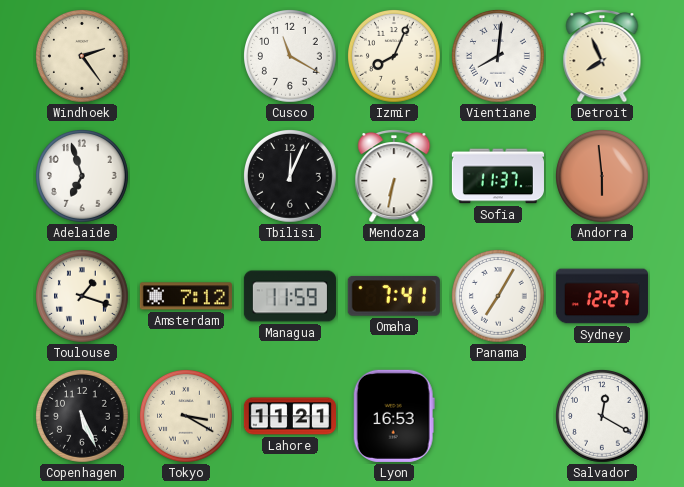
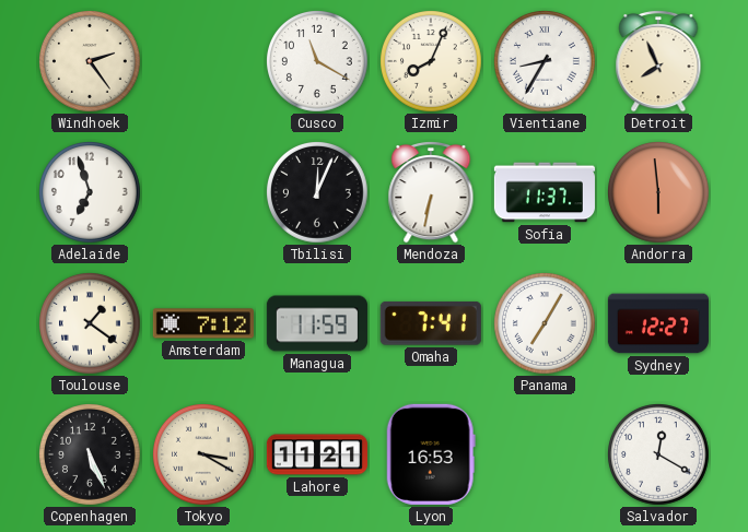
Vientiane: 8:01 -> 8:35 (546, 62)
Toulouse: 1:18 -> 1:21 (91, 324)
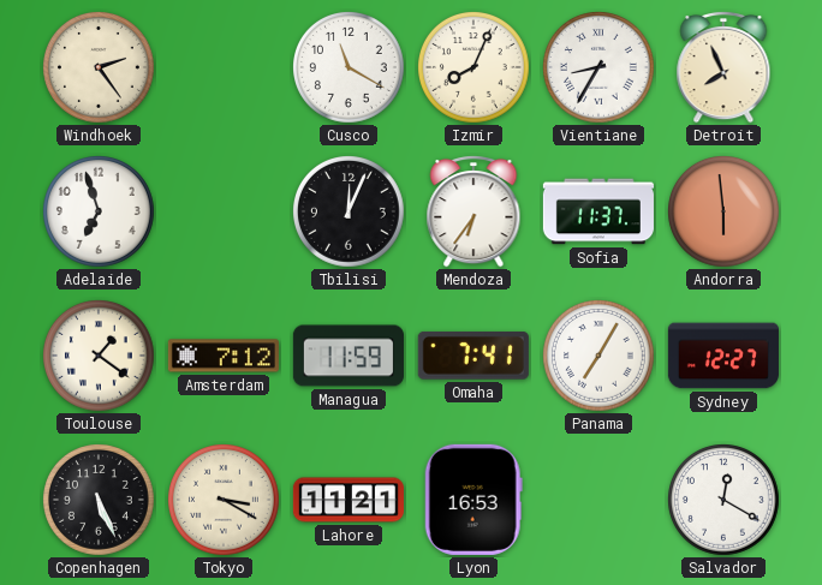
Mendoza: 6:32 -> 6:36 (473, 211)
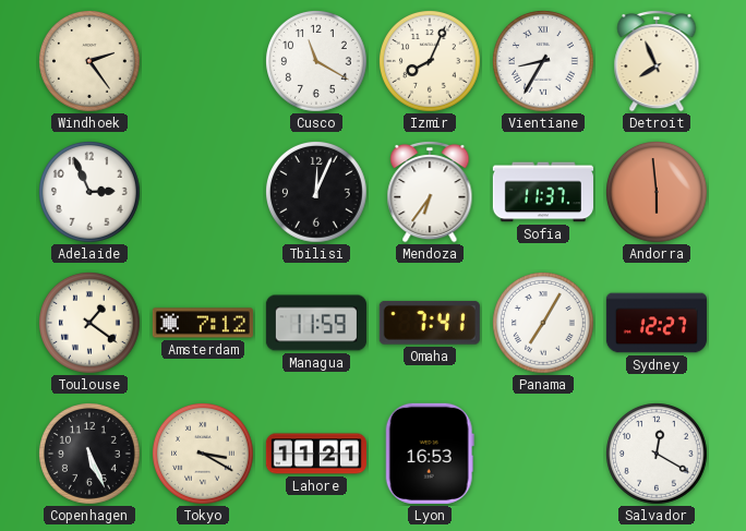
Adelaide: 6:57 -> 2:56 (91, 193)
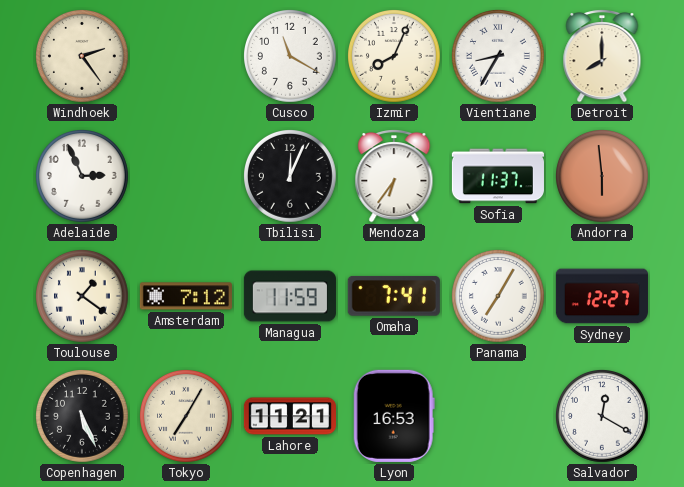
Detroit: 7:56 -> 8:00 (602, 56)
Tokyo: 3:20 -> 7:05 (187, 417)
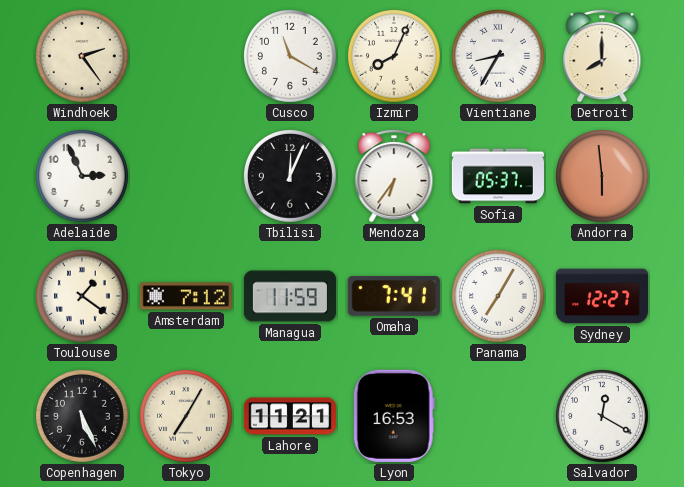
Sofia: 11:37 -> 05:37 (498, 176)
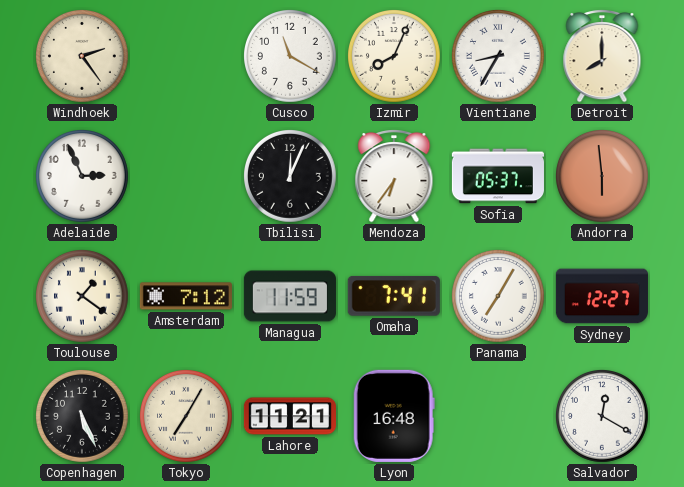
Lyon: 16:53 -> 16:48 (394, 416)
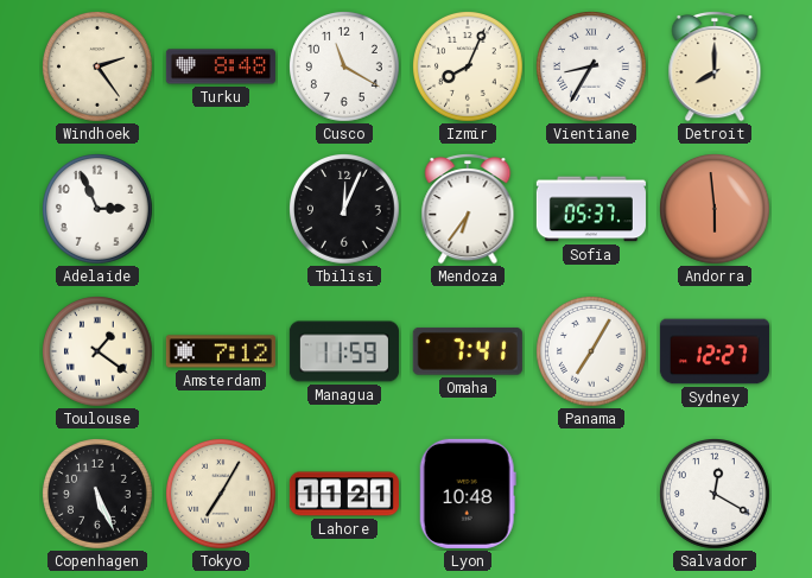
Turku: none -> 8:48 (221, 66)
Lyon: 16:48 -> 10:48 (468, 494)
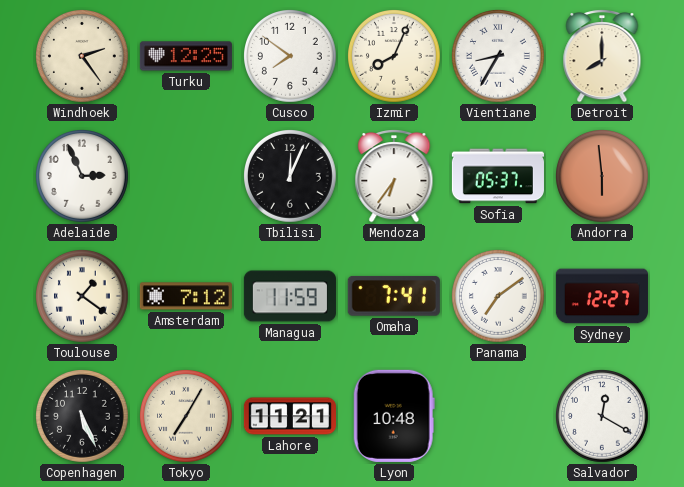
Turku: 8:48 -> 12:25 (186, 56)
Cusco: 11:20 -> 7:51 (291, 57)
Panama: 7:05 -> 7:09 (499, 297)
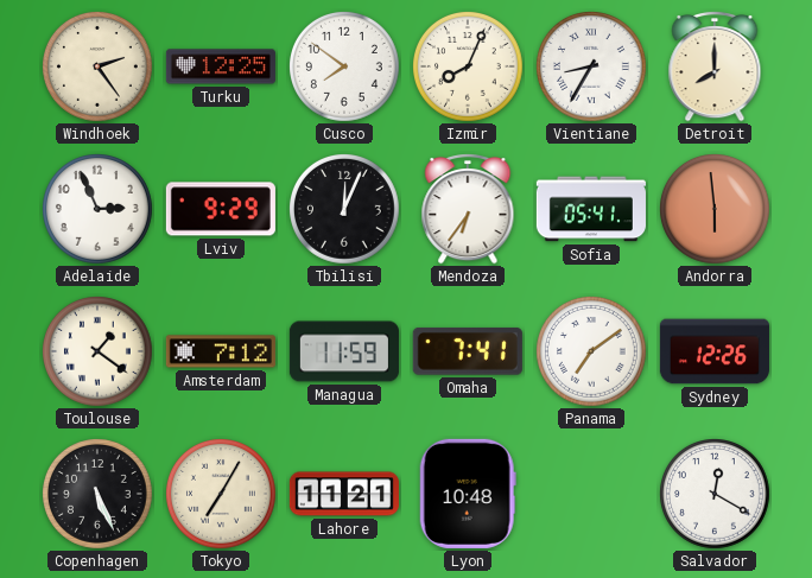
Lviv: none -> 9:29 (221, 209)
Sofia: 05:37 -> 05:41 (591, 209)
Sydney: 12:27 -> 12:26 (715, 351)
